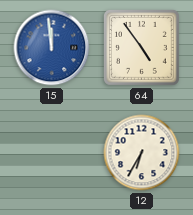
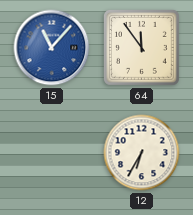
15: 11:59 -> 11:07 (52, 48)
64: 4:54 -> 11:54 (141, 47)
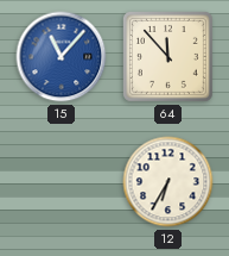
64: 11:54 -> 11:53 (167, 56)
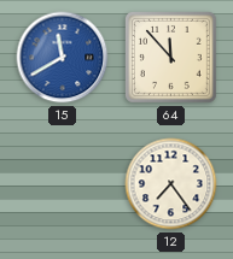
15: 11:07 -> 11:40 (63, 58)
12: 6:35 -> 7:24 (171, 184)
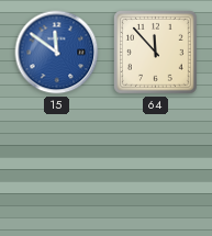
15: 11:40 -> 11:51 (57, 53)
12: 7:24 -> none (171, 184)
